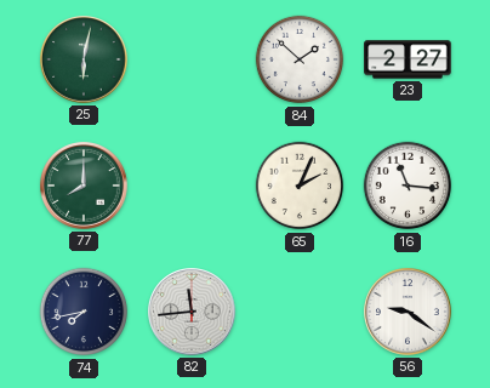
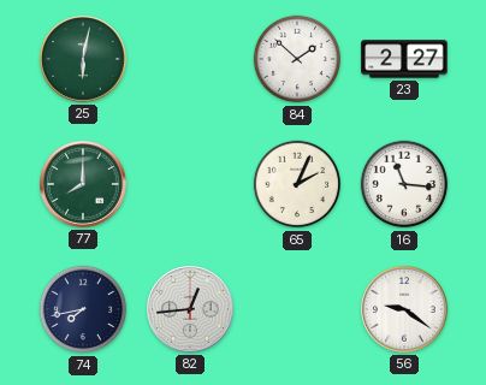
82: 11:44 -> 12:44 (191, 310)
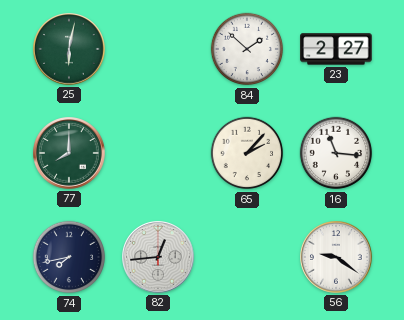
65: 2:04 -> 2:07 (247, 153)
